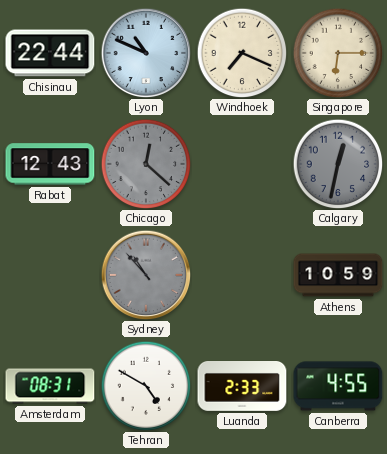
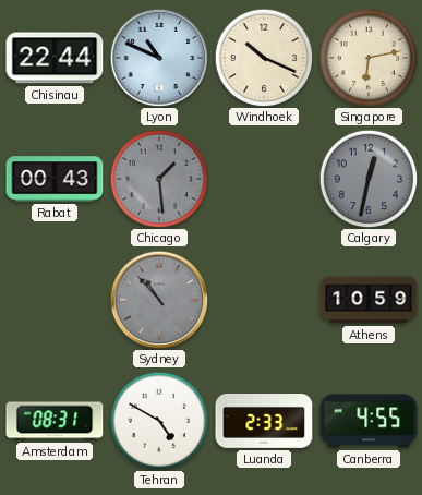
Windhoek: 7:19 -> 10:19 (264, 58)
Singapore: 6:15 -> 6:13 (369, 58)
Rabat: 12:43 -> 00:43 (55, 179)
Chicago: 12:22 -> 1:29 (159, 179)
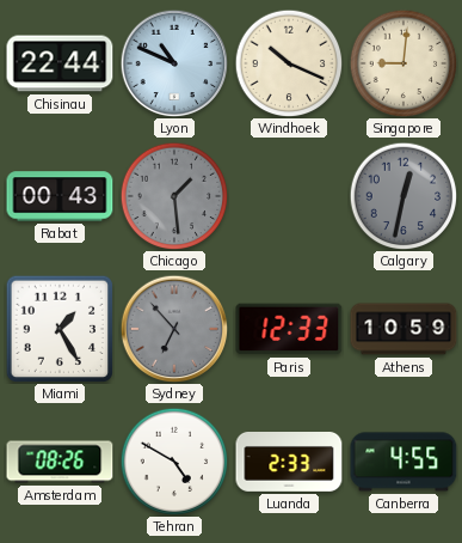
Singapore: 6:13 -> 9:01 (404, 63)
Miami: none -> 1:25 (60, 329)
Sydney: 10:53 -> 6:53 (174, 329)
Paris: none -> 12:33 (289, 329)
Amsterdam: 08:31 -> 08:26 (60, 462)
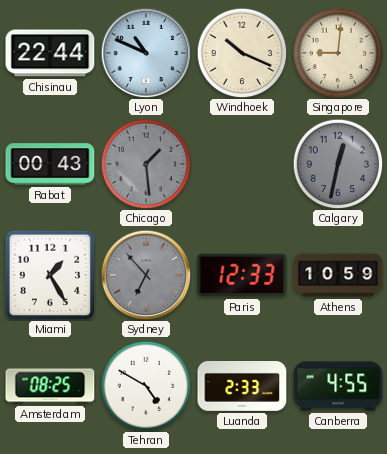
Amsterdam: 08:26 -> 08:25 (50, 386)
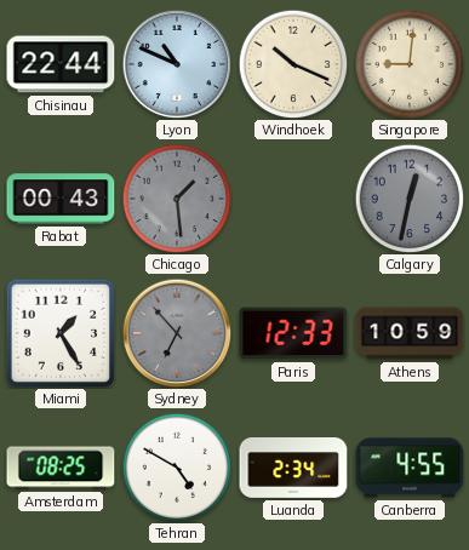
Luanda: 2:33 -> 2:34 (293, 469)
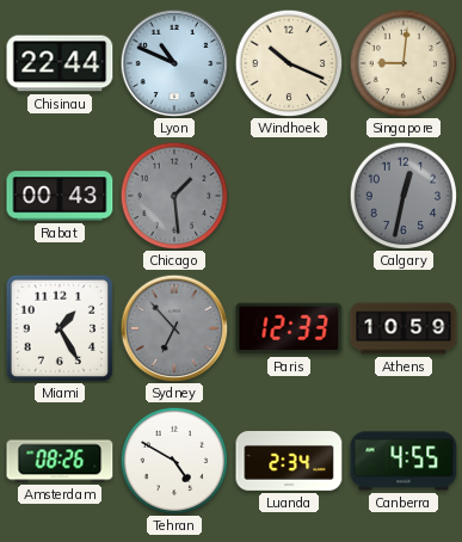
Amsterdam: 08:25 -> 08:26 (60, 461)
